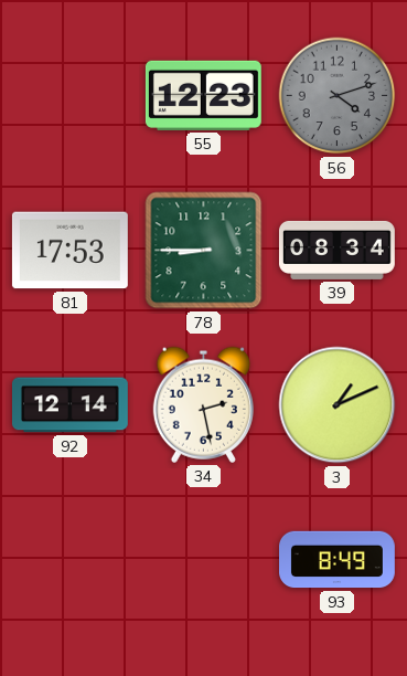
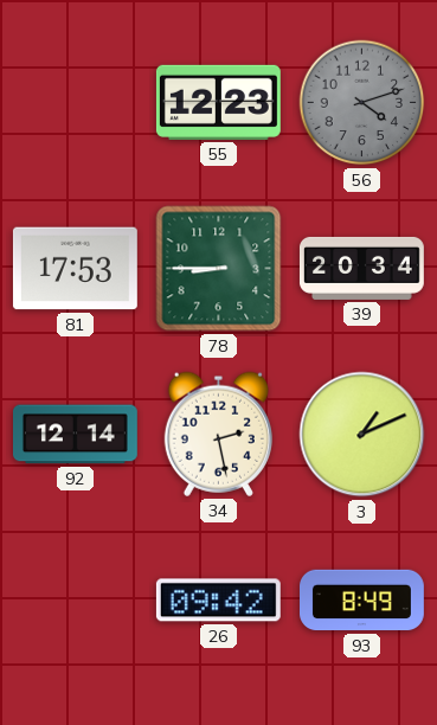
39: 08:34 -> 20:34 (361, 268)
26: none -> 09:42 (218, 601)
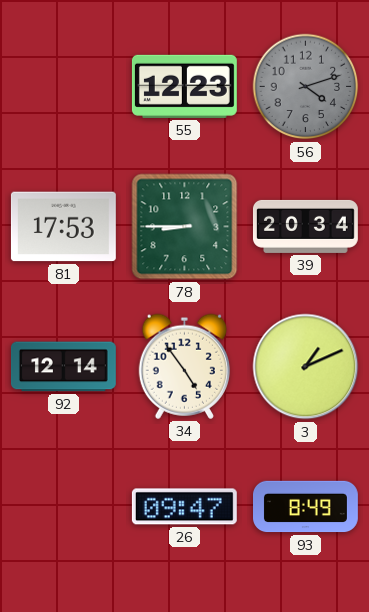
34: 2:28 -> 4:54 (184, 366)
26: 09:42 -> 09:47 (184, 507)
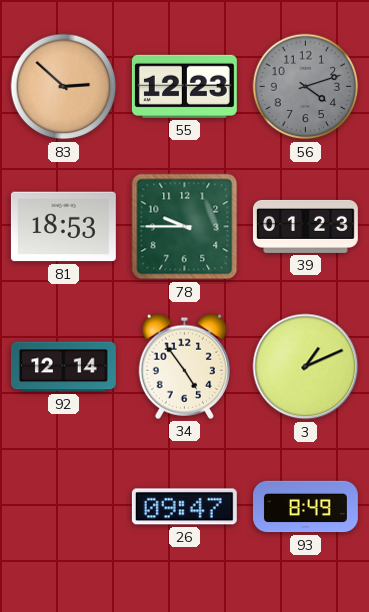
83: none -> 2:52 (64, 87)
81: 17:53 -> 18:53 (63, 227)
78: 8:45 -> 9:45 (185, 227)
39: 20:34 -> 01:23 (305, 226)
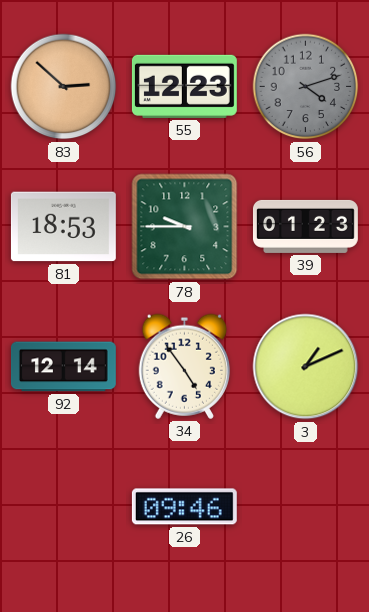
26: 09:47 -> 09:46 (184, 507)
93: 8:49 -> none (306, 507)
